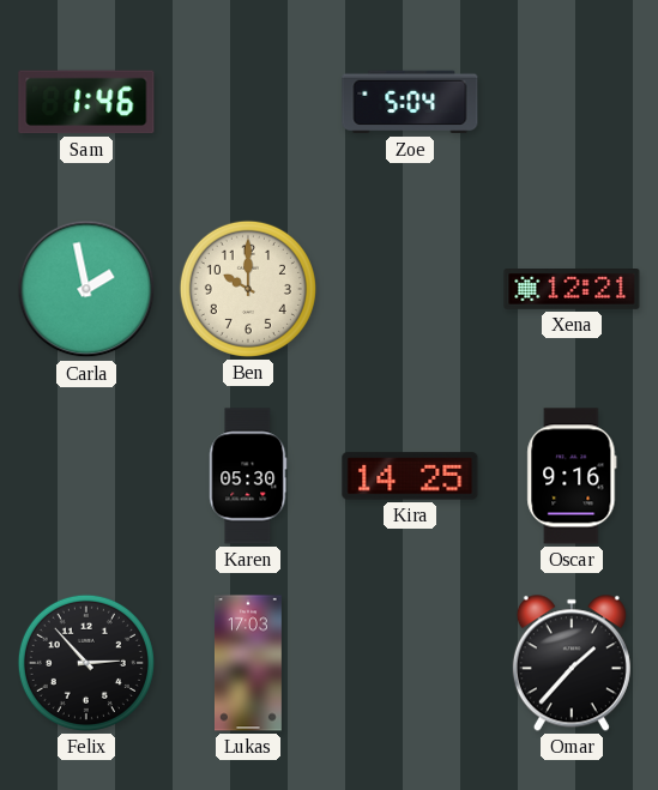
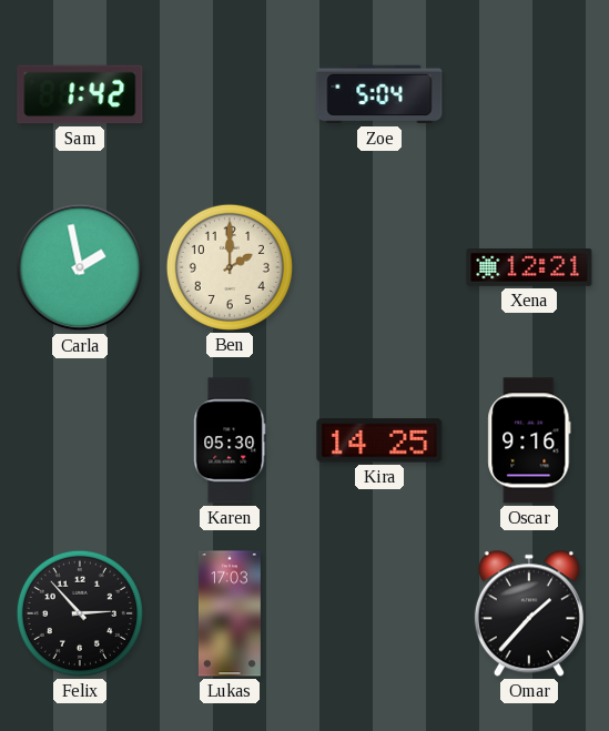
Sam: 1:46 -> 1:42 (80, 94)
Ben: 10:00 -> 2:00 (230, 267)
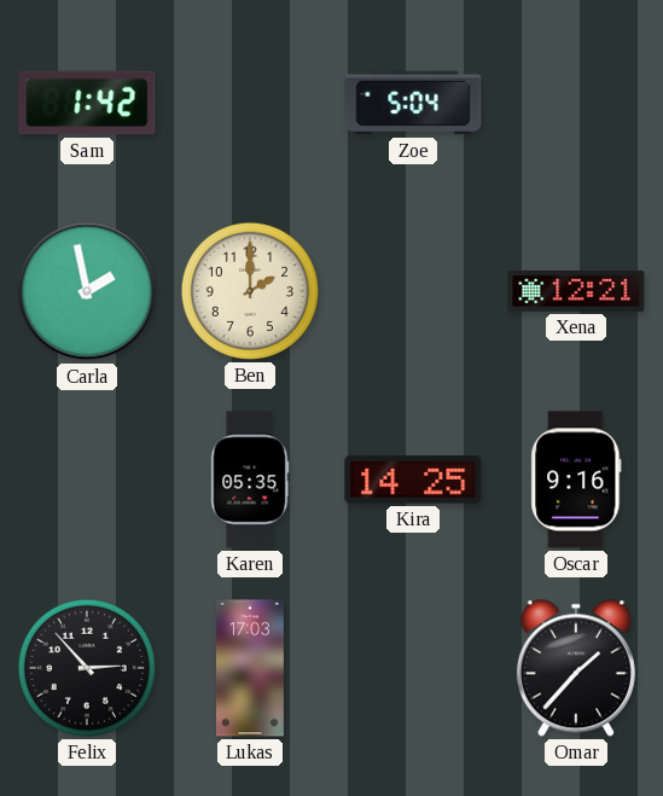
Karen: 05:30 -> 05:35 (250, 480)
